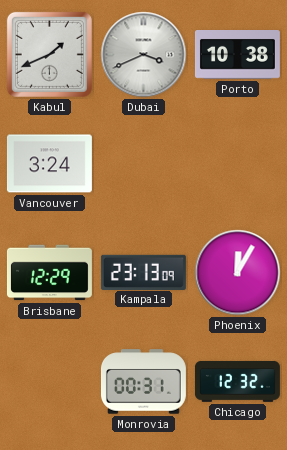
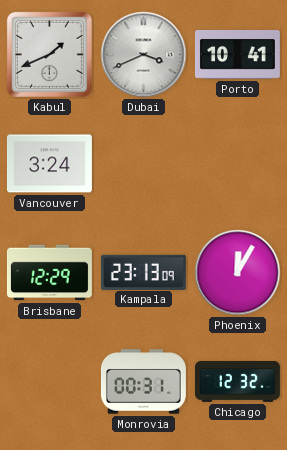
Porto: 10:38 -> 10:41 (237, 55)
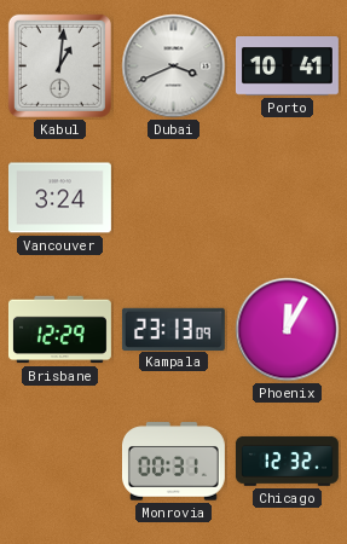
Kabul: 1:41 -> 1:01 (59, 65)
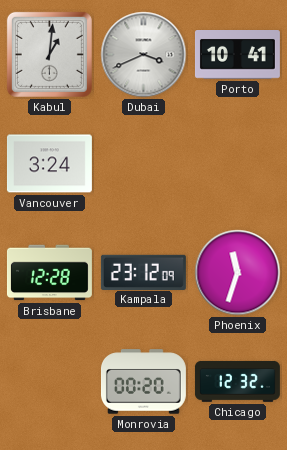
Brisbane: 12:29 -> 12:28 (49, 273)
Kampala: 23:13 -> 23:12 (143, 272)
Phoenix: 12:05 -> 11:33 (238, 273)
Monrovia: 00:31 -> 00:20 (143, 382)
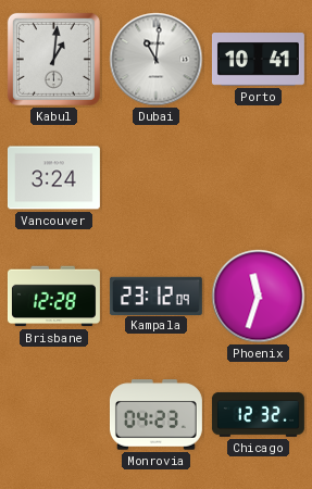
Dubai: 3:41 -> 11:01 (157, 60)
Monrovia: 00:20 -> 04:23 (155, 415)
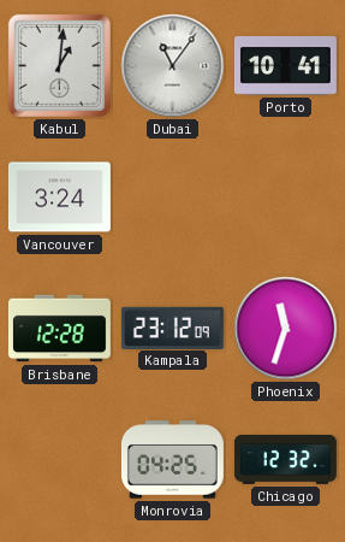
Dubai: 11:01 -> 11:06 (173, 66)
Monrovia: 04:23 -> 04:25 (172, 460)
